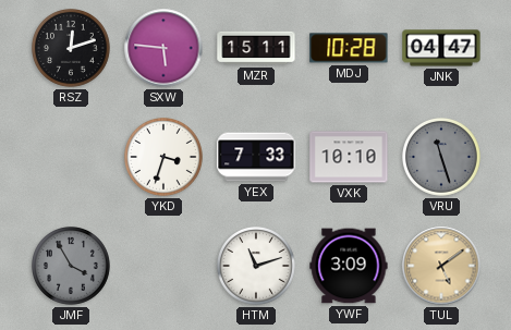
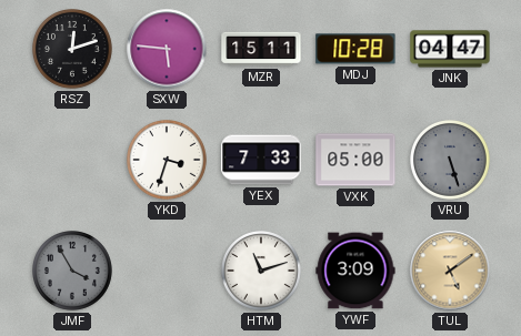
VXK: 10:10 -> 05:00 (355, 160)
VRU: 11:27 -> 5:27 (451, 161)
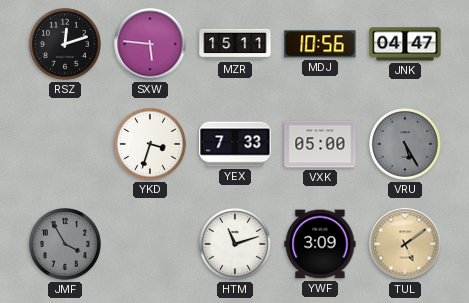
MDJ: 10:28 -> 10:56 (320, 44)
VRU: 5:27 -> 5:25 (406, 145)
